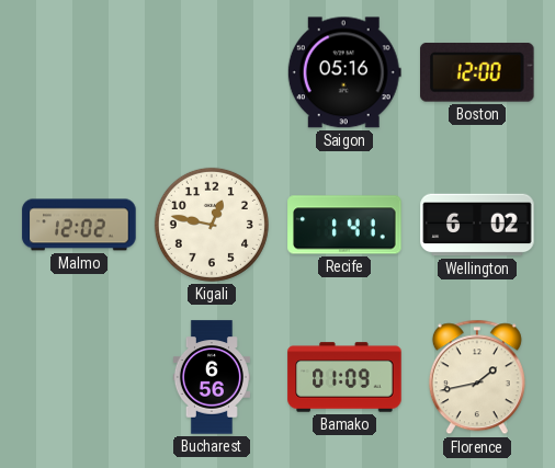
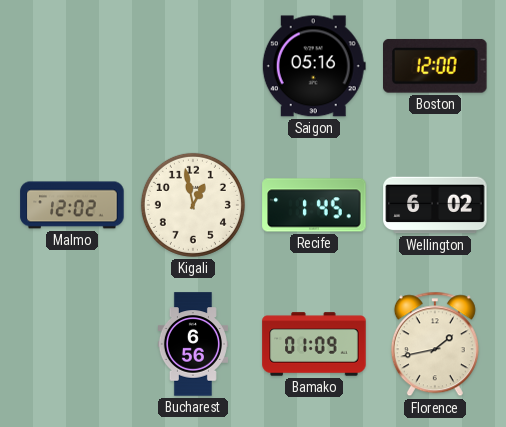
Kigali: 12:47 -> 12:58 (193, 205)
Recife: 1:41 -> 1:45 (314, 205)
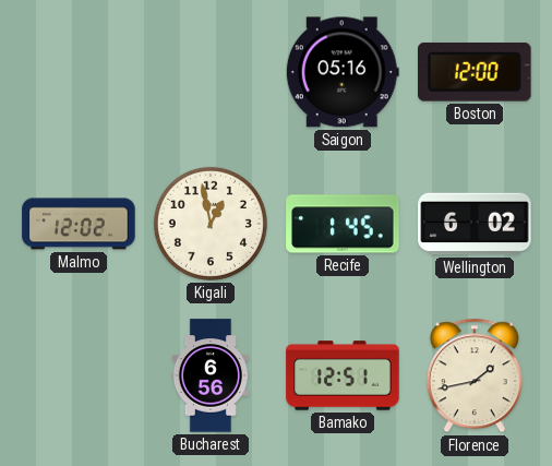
Bamako: 01:09 -> 12:51 (343, 375)
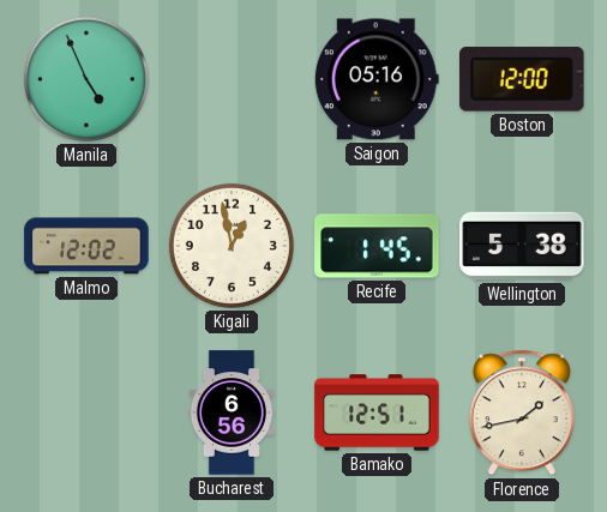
Manila: none -> 4:56 (86, 79)
Wellington: 6:02 -> 5:38 (522, 246)
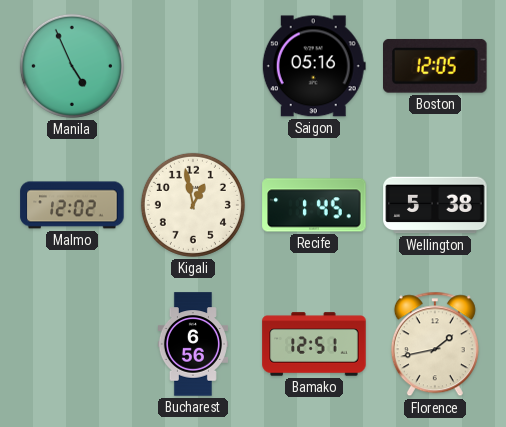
Boston: 12:00 -> 12:05 (436, 66)
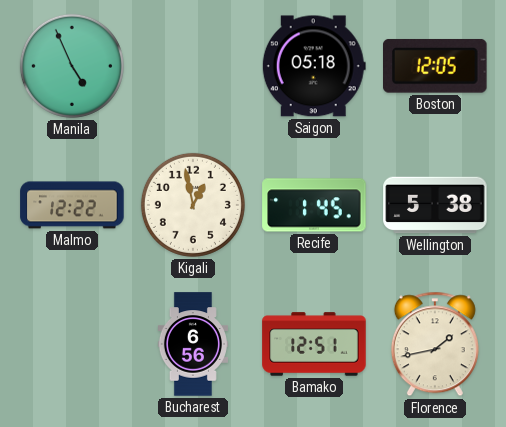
Saigon: 05:16 -> 05:18 (314, 66)
Malmo: 12:02 -> 12:22 (72, 205)
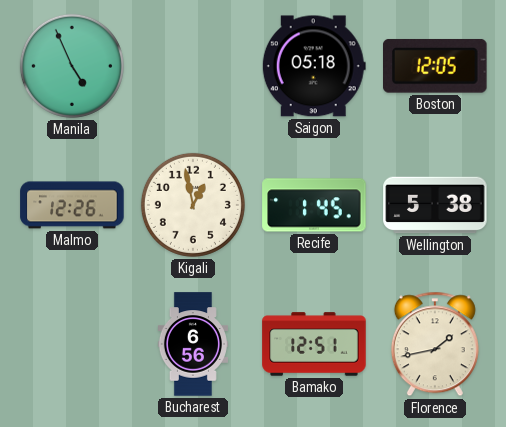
Malmo: 12:22 -> 12:26 (72, 205)
